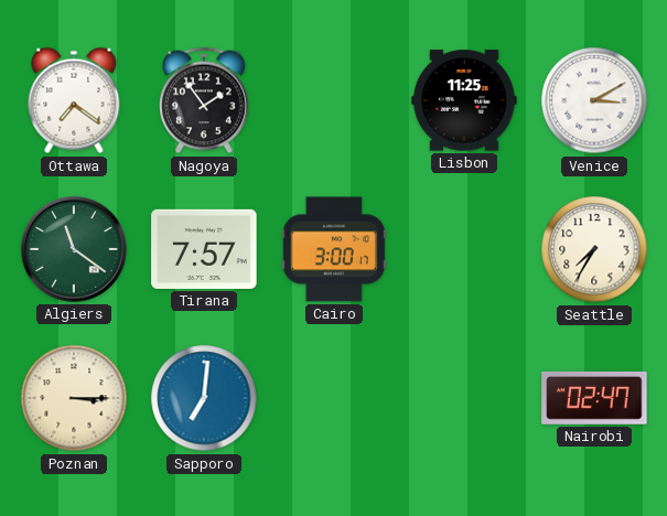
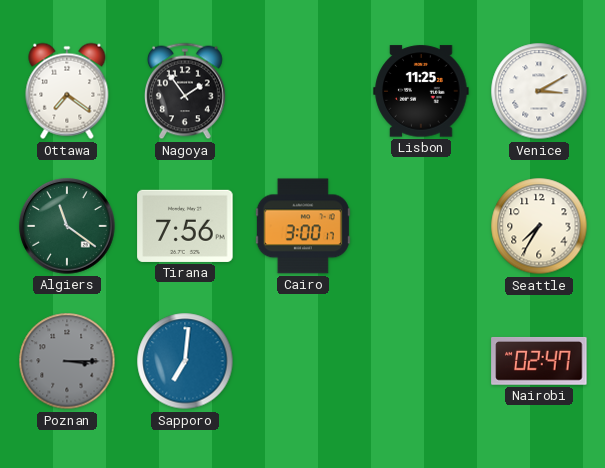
Tirana: 7:57 -> 7:56 (185, 226)
Poznan dial: cream -> grey (67, 361)
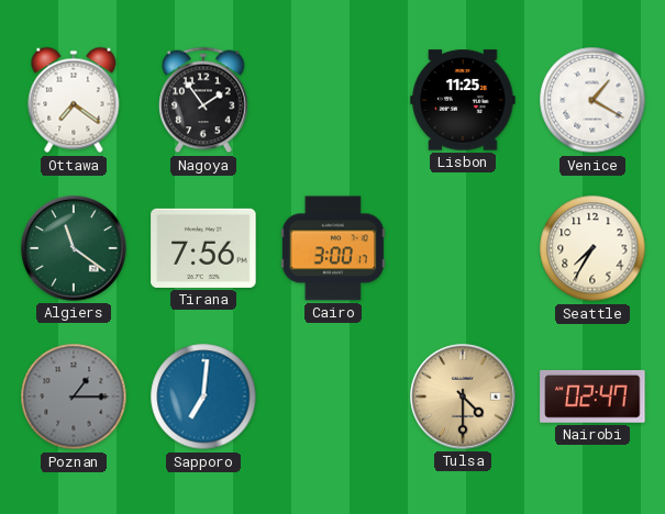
Venice: 3:10 -> 1:20 (592, 100)
Poznan: 3:15 -> 1:15 (74, 396)
Tulsa: none -> 4:30 (463, 396)
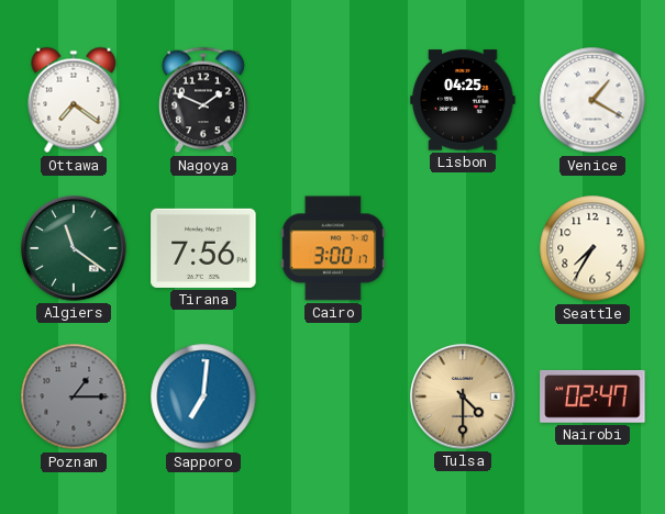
Nagoya: 1:54 -> 1:49 (204, 100)
Lisbon: 11:25 -> 04:25 (463, 100)
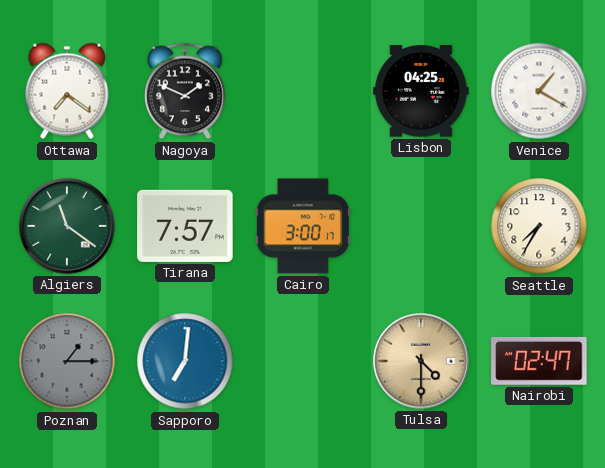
Tirana: 7:56 -> 7:57 (185, 226)
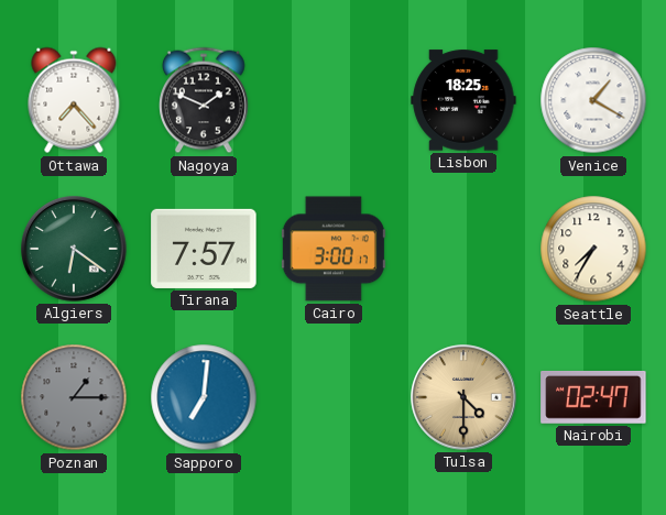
Ottawa: 7:21 -> 7:23 (74, 100)
Lisbon: 04:25 -> 18:25 (463, 100)
Algiers: 11:21 -> 6:21 (74, 249)
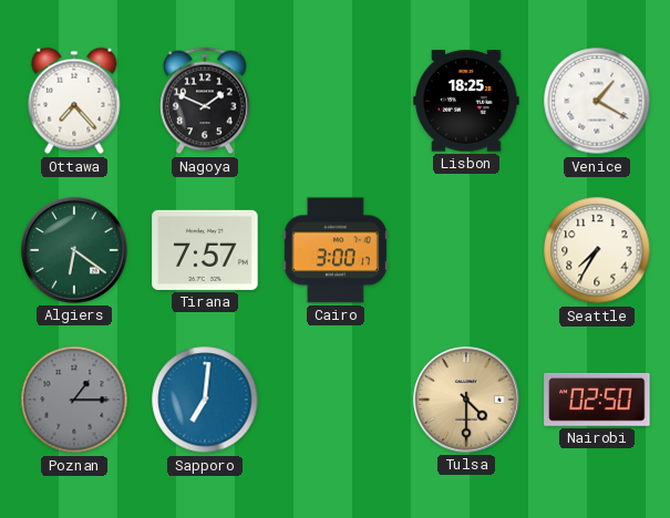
Nairobi: 02:47 -> 02:50 (597, 400)
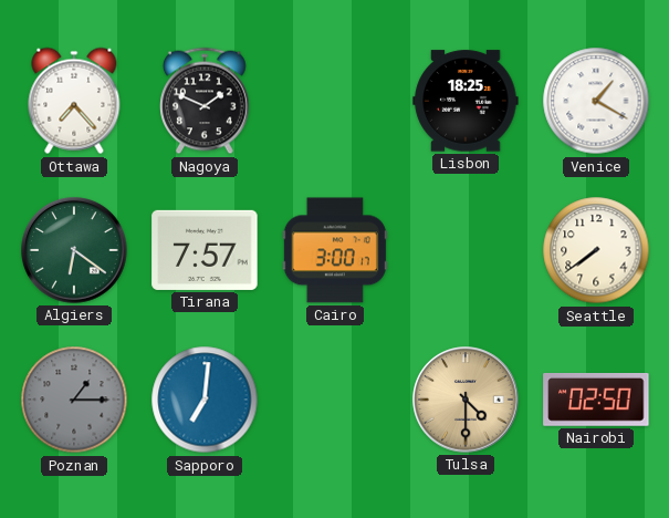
Seattle: 7:35 -> 7:39 (596, 250)
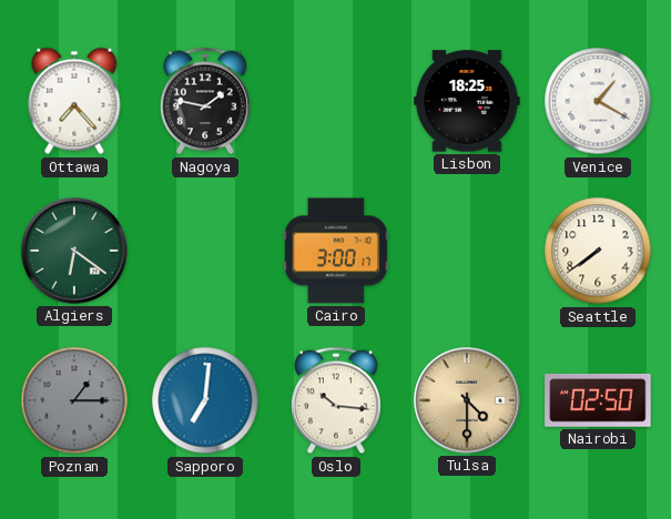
Nagoya: 1:49 -> 1:47 (206, 101)
Tirana: 7:57 -> none (205, 250)
Oslo: none -> 10:16 (337, 400)
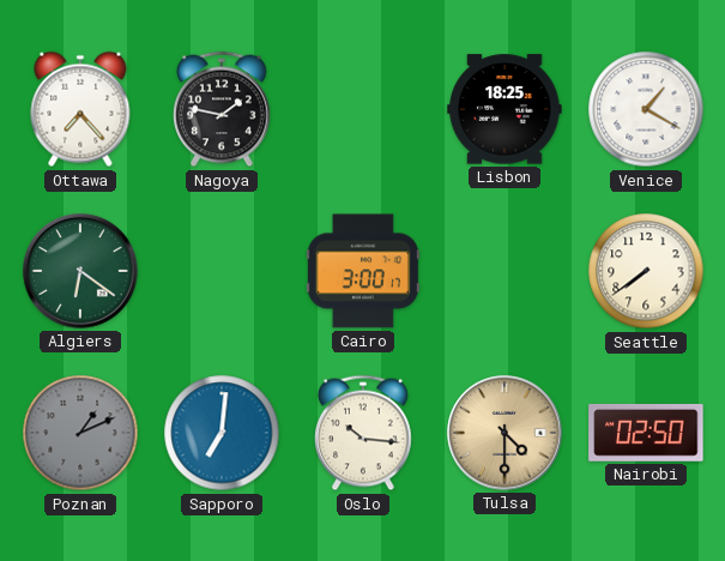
Poznan: 1:15 -> 1:11 (80, 433)
